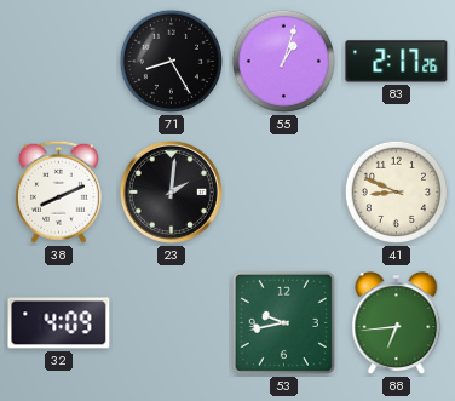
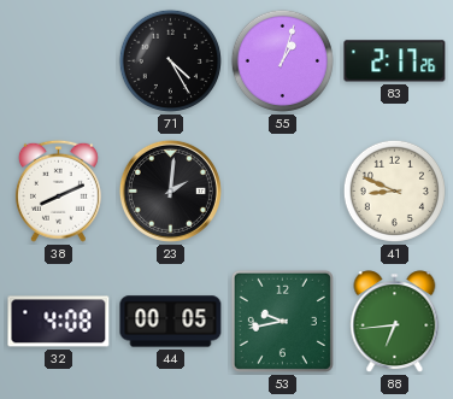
71: 8:25 -> 4:25 (170, 60)
32: 4:09 -> 4:08 (59, 322)
44: none -> 00:05 (171, 322)
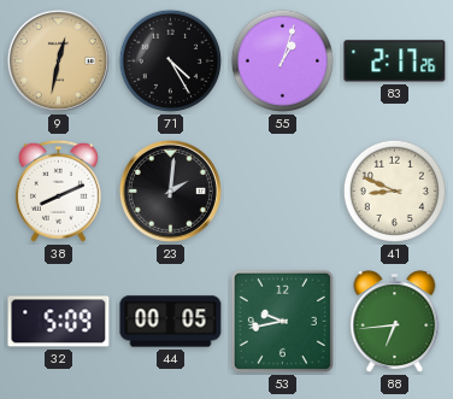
9: none -> 12:32 (58, 60)
32: 4:08 -> 5:09 (59, 322)
